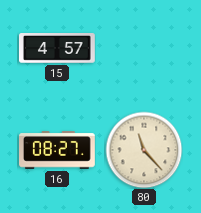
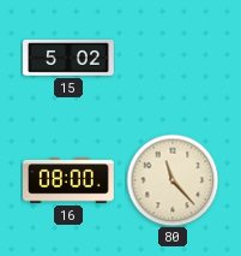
15: 4:57 -> 5:02 (70, 59)
16: 08:27 -> 08:00 (70, 180)
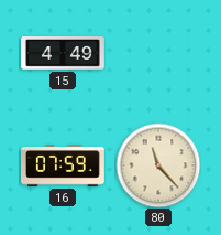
15: 5:02 -> 4:49 (64, 54)
16: 08:00 -> 07:59 (64, 165)
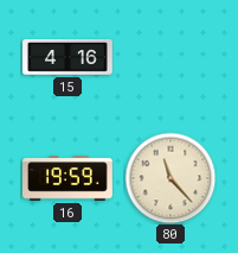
15: 4:49 -> 4:16 (69, 58)
16: 07:59 -> 19:59 (69, 178)
